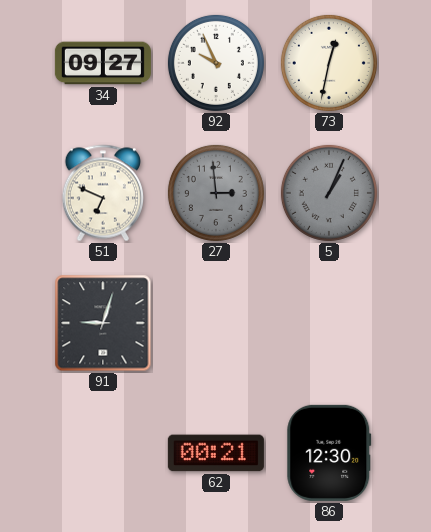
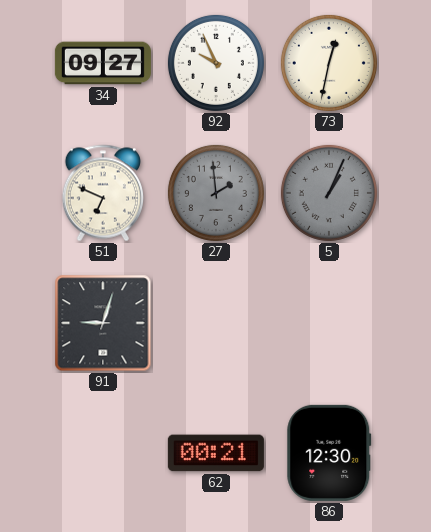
27: 2:59 -> 1:59 (216, 193)
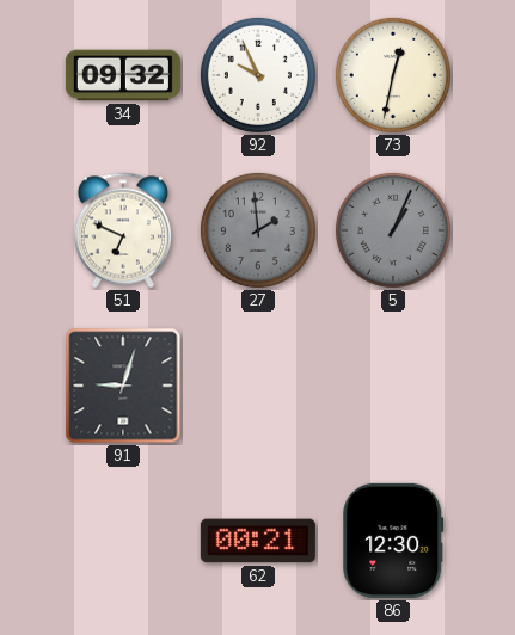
34: 09:27 -> 09:32 (123, 75)
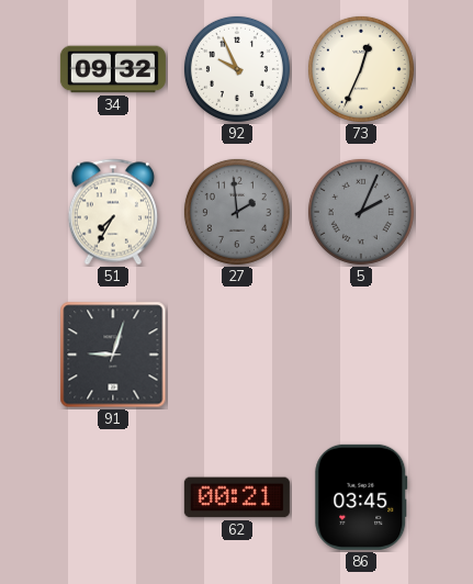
73: 12:32 -> 12:34 (361, 69)
51: 6:49 -> 7:35 (112, 212)
5: 1:04 -> 2:04 (361, 212)
86: 12:30 -> 03:45 (361, 497)
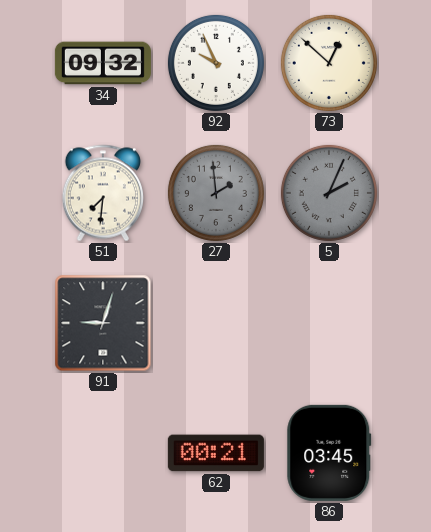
73: 12:34 -> 12:52 (329, 63)
51: 7:35 -> 7:31 (102, 193)
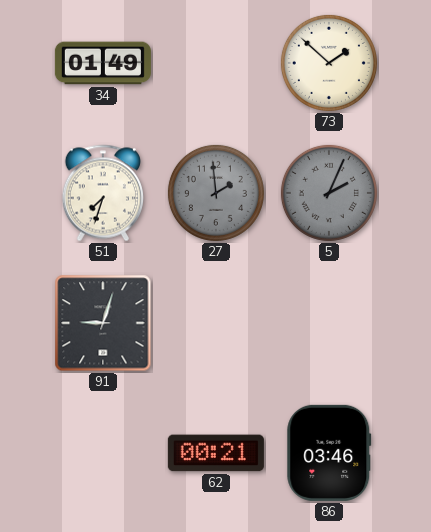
34: 09:32 -> 01:49 (103, 63)
92: 9:56 -> none (216, 63)
73: 12:52 -> 1:52 (329, 63)
51: 7:31 -> 7:33 (102, 193)
86: 03:45 -> 03:46 (329, 453)
